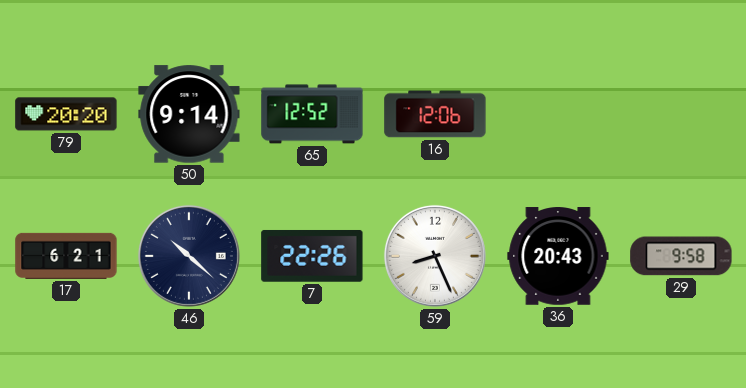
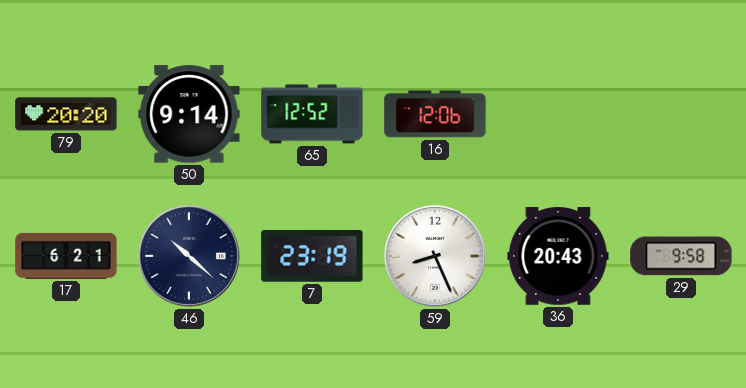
7: 22:26 -> 23:19 (312, 256)
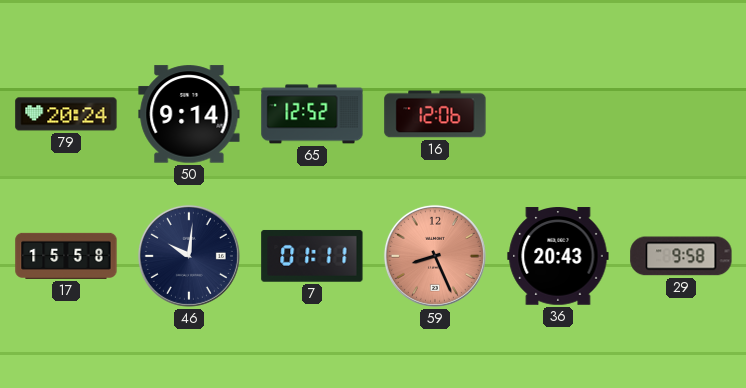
79: 20:20 -> 20:24 (66, 114)
17: 6:21 -> 15:58 (66, 256)
46: 10:22 -> 10:01 (189, 256)
7: 23:19 -> 01:11 (312, 256)
59 dial: white -> salmon (435, 256)
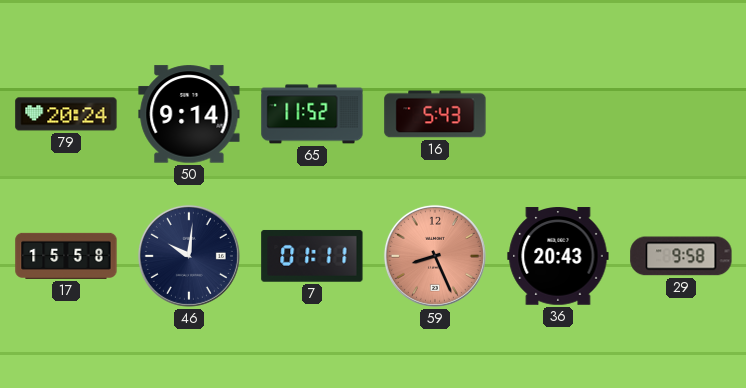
65: 12:52 -> 11:52 (312, 114)
16: 12:06 -> 5:43 (435, 114)
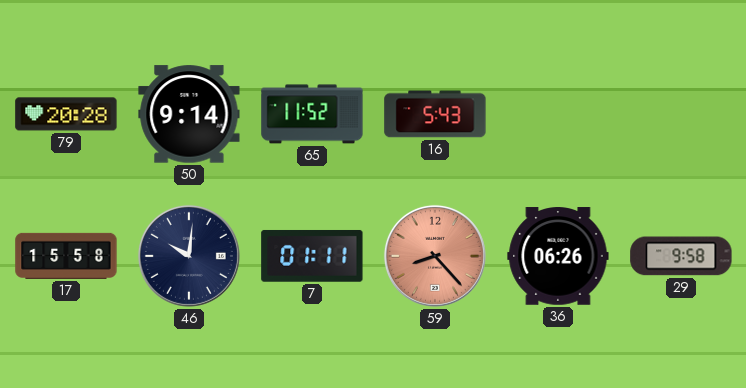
79: 20:24 -> 20:28 (66, 114)
59: 8:26 -> 8:23 (435, 256)
36: 20:43 -> 06:26 (558, 256)
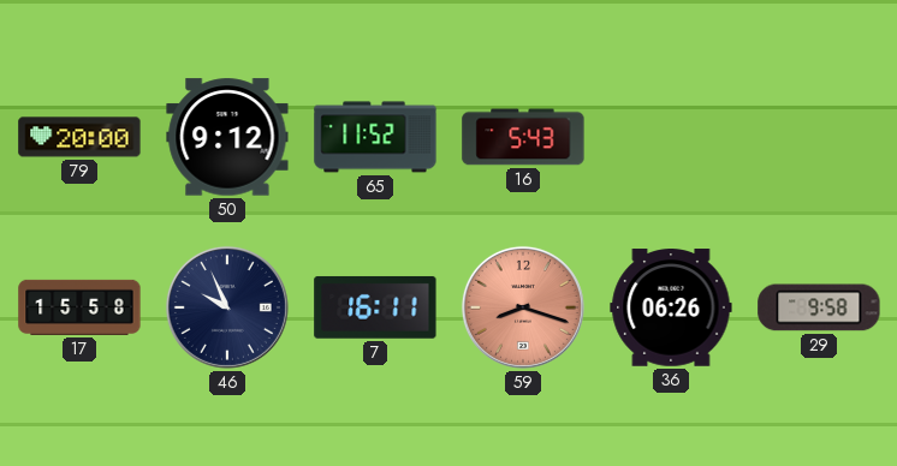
79: 20:28 -> 20:00 (79, 137)
50: 9:14 -> 9:12 (227, 137)
46: 10:01 -> 9:56 (227, 307)
7: 01:11 -> 16:11 (375, 307)
59: 8:23 -> 8:18 (523, 307)
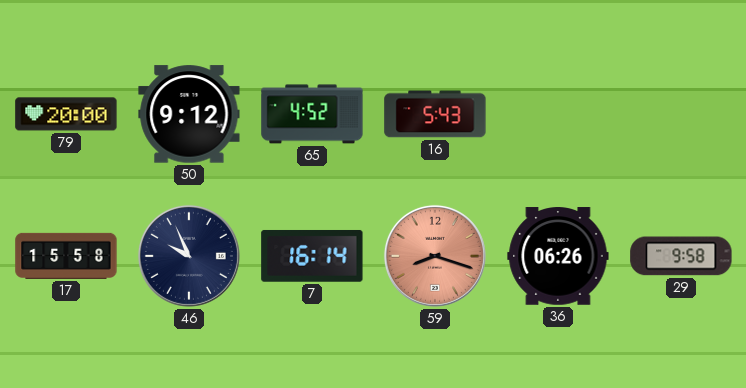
65: 11:52 -> 4:52 (312, 114)
7: 16:11 -> 16:14 (312, 256)
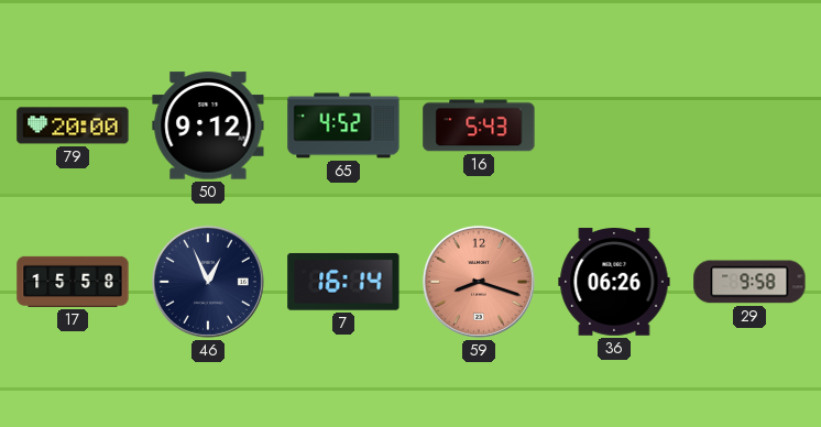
46: 9:56 -> 12:56 (208, 282)
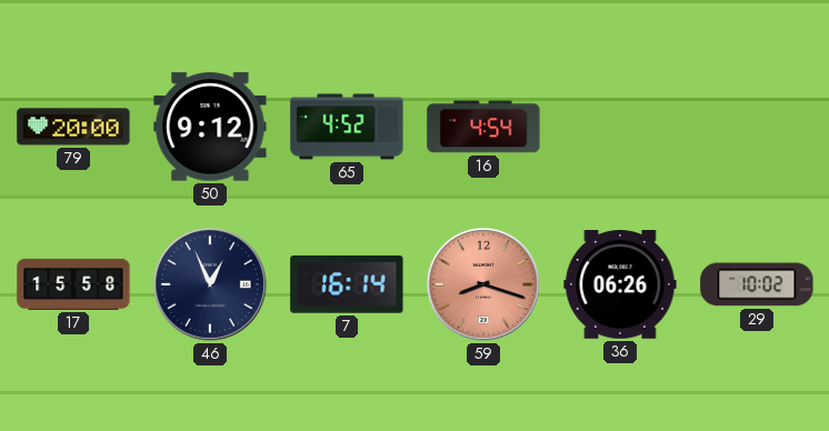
16: 5:43 -> 4:54 (483, 127)
29: 9:58 -> 10:02 (757, 284)
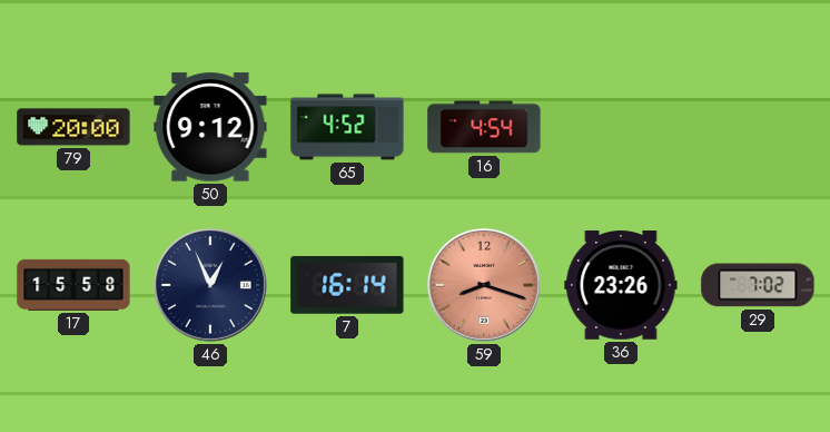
36: 06:26 -> 23:26 (621, 285)
29: 10:02 -> 7:02 (758, 285)
